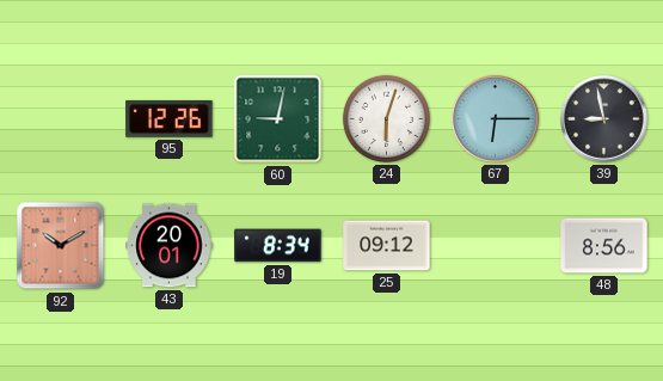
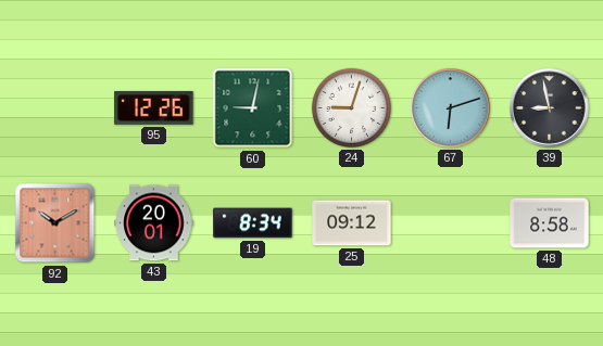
24: 6:03 -> 9:03 (351, 107)
67: 6:15 -> 6:12 (451, 108)
48: 8:56 -> 8:58 (550, 223)
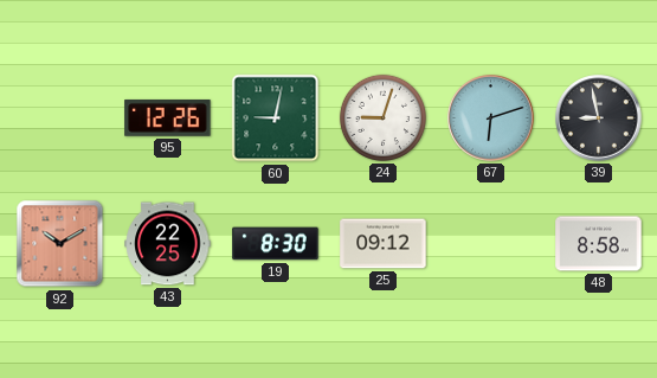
43: 20:01 -> 22:25 (168, 244)
19: 8:34 -> 8:30 (276, 244)
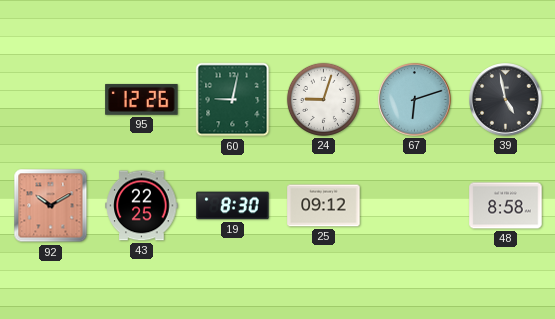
39: 8:58 -> 4:58 (506, 100)
